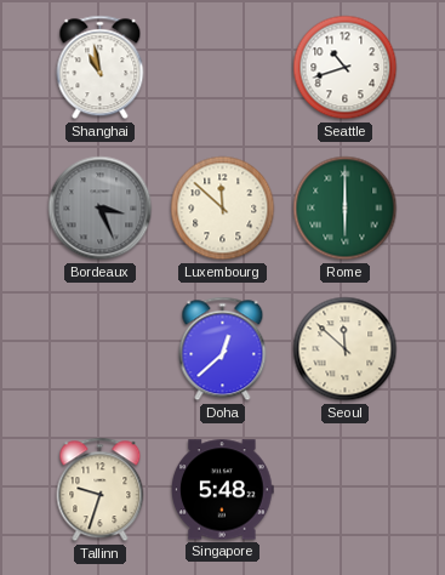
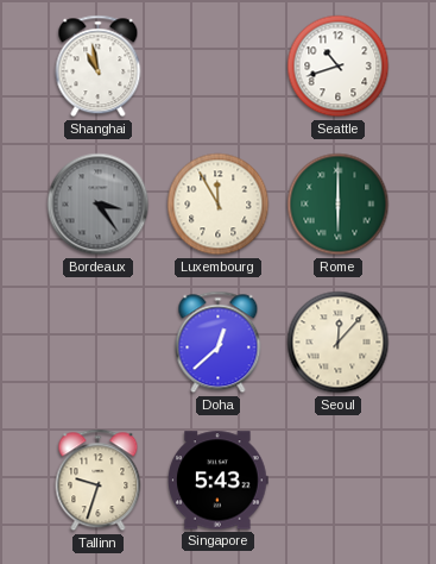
Bordeaux: 3:26 -> 3:24 (99, 205)
Luxembourg: 11:52 -> 11:55 (219, 205)
Seoul: 11:52 -> 12:07 (339, 343)
Singapore: 5:48 -> 5:43 (219, 481)
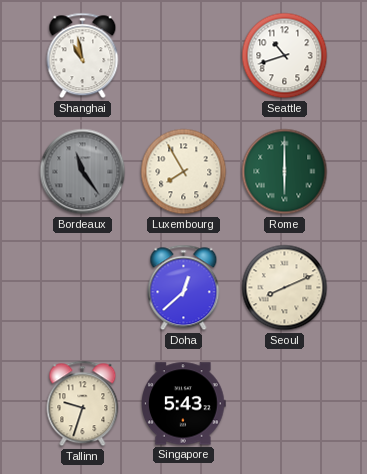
Bordeaux: 3:24 -> 11:24 (83, 172)
Luxembourg: 11:55 -> 7:55 (184, 172)
Seoul: 12:07 -> 8:11 (285, 288)
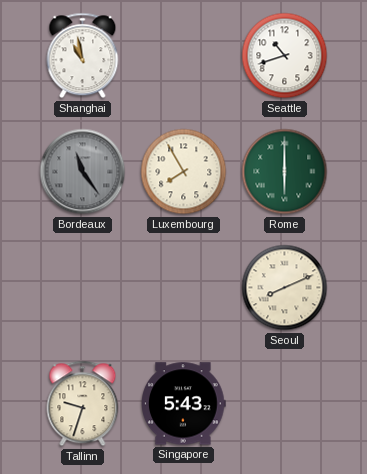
Doha: 12:38 -> none (184, 288)
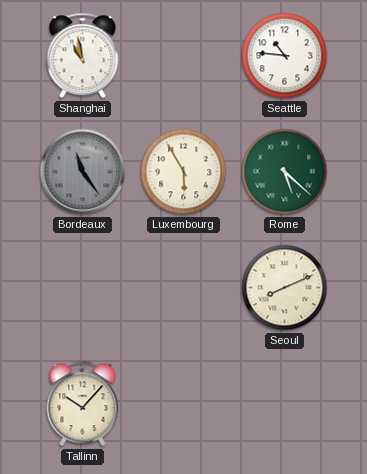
Seattle: 10:42 -> 10:46 (285, 56)
Luxembourg: 7:55 -> 5:55 (184, 172)
Rome: 6:00 -> 5:22 (285, 172)
Tallinn: 9:33 -> 10:07 (83, 404)
Singapore: 5:43 -> none (184, 404)
